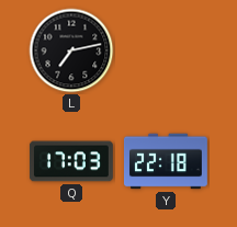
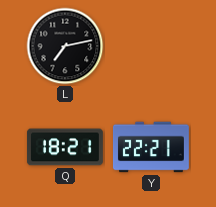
Q: 17:03 -> 18:21 (65, 147)
Y: 22:18 -> 22:21 (151, 147)
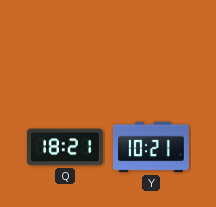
L: 7:13 -> none (65, 46)
Y: 22:21 -> 10:21 (151, 147)
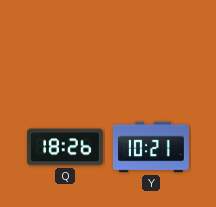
Q: 18:21 -> 18:26 (65, 147)
